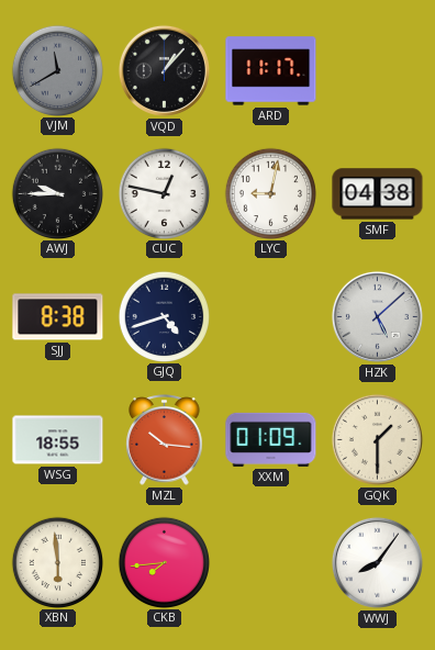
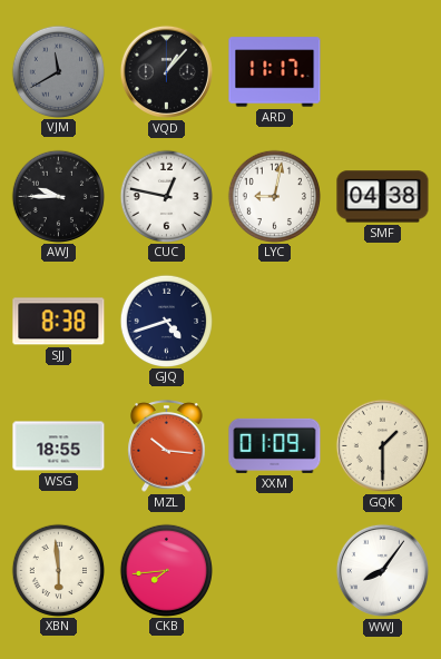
HZK: 5:08 -> none (377, 316)
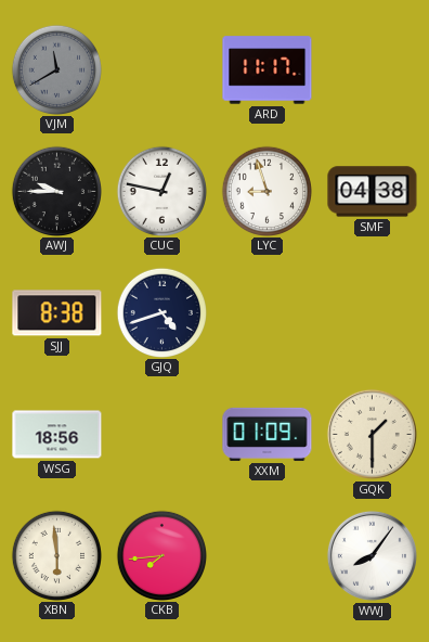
VQD: 1:07 -> none (166, 71)
LYC: 9:02 -> 8:57 (266, 191)
WSG: 18:55 -> 18:56 (57, 435)
MZL: 10:16 -> none (167, 446)
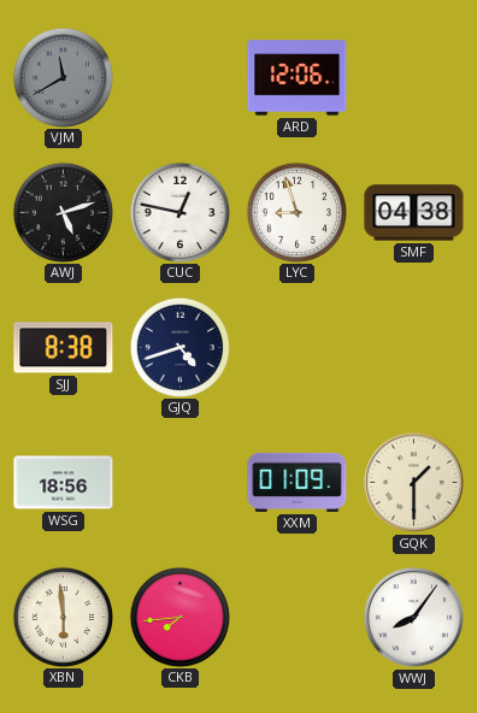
ARD: 11:17 -> 12:06 (298, 78)
AWJ: 9:45 -> 5:12 (63, 212)
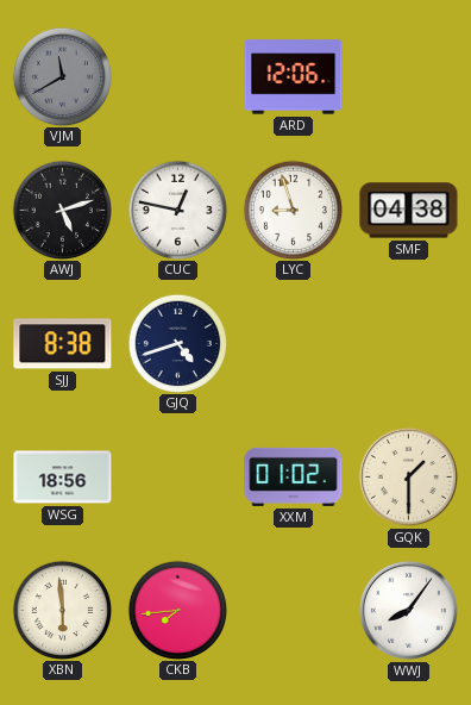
XXM: 01:09 -> 01:02 (294, 476)
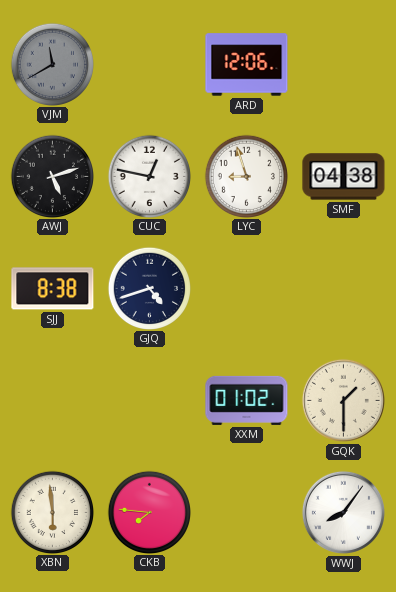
WSG: 18:56 -> none (63, 478)
CKB: 7:44 -> 7:46 (149, 512)
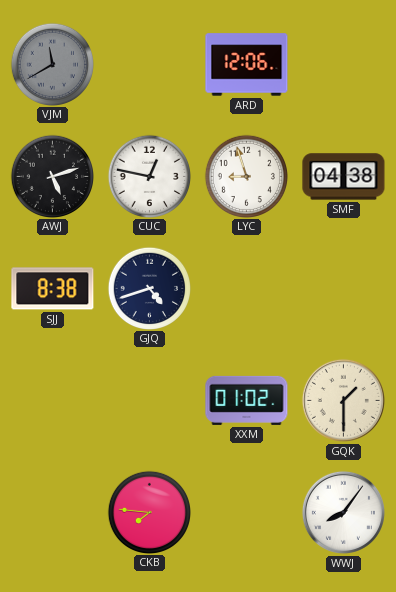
XBN: 5:59 -> none (52, 512)
